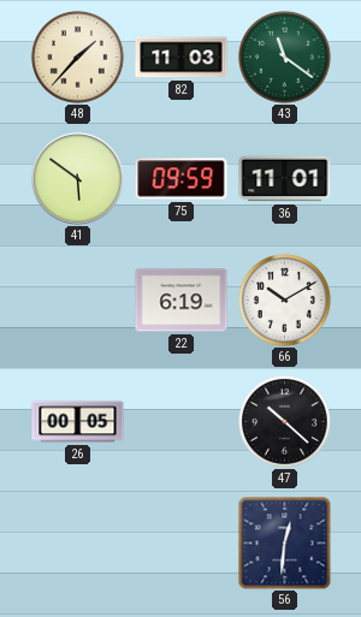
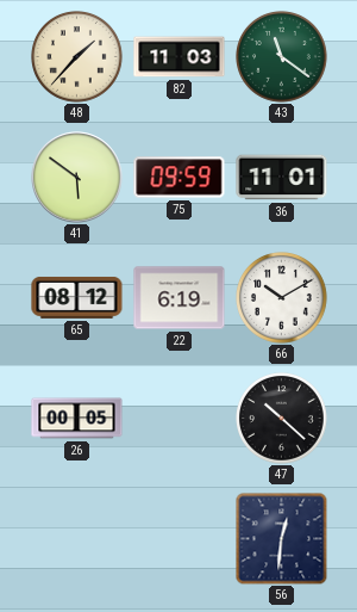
65: none -> 08:12 (77, 297)
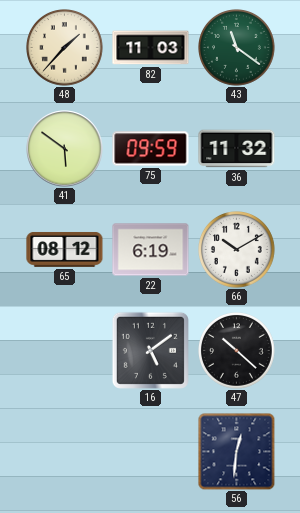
36: 11:01 -> 11:32 (237, 149)
26: 00:05 -> none (77, 419)
16: none -> 5:09 (150, 350)
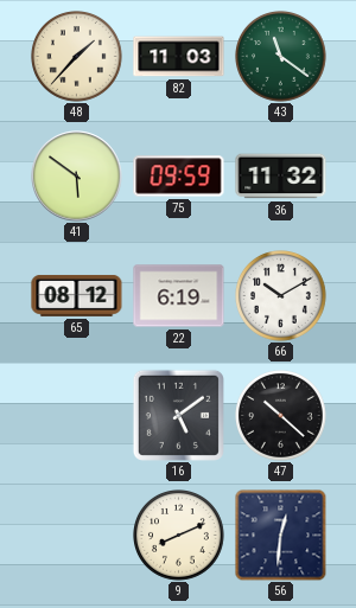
9: none -> 8:11 (179, 536)
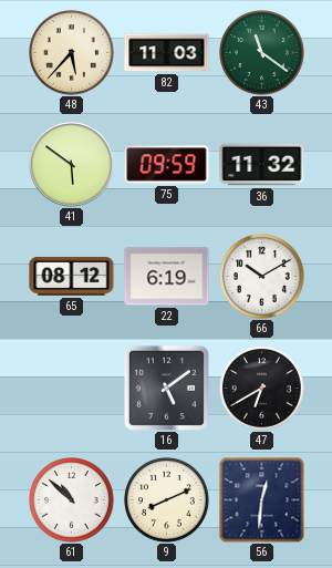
48: 1:37 -> 5:37 (72, 53)
47: 10:22 -> 6:40 (262, 389)
61: none -> 10:52 (72, 500)
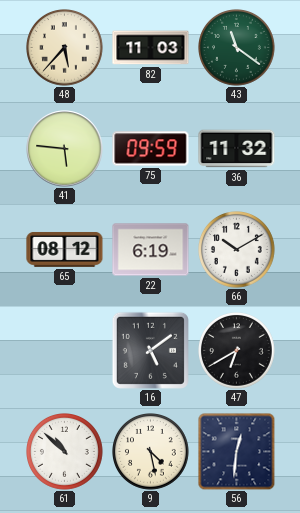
41: 5:51 -> 5:46 (65, 149)
9: 8:11 -> 4:28 (151, 452)
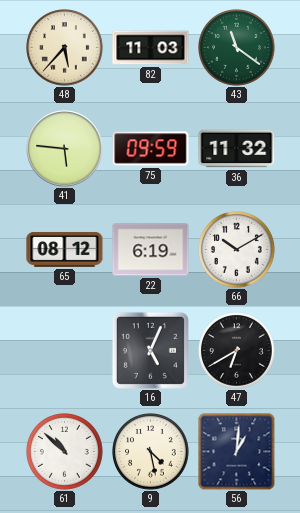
16: 5:09 -> 5:04 (150, 350)
56: 12:31 -> 1:01 (236, 451)
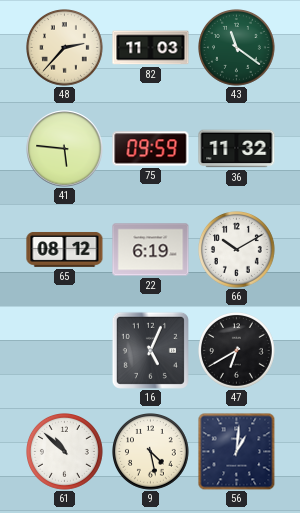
48: 5:37 -> 2:37 (65, 48)
